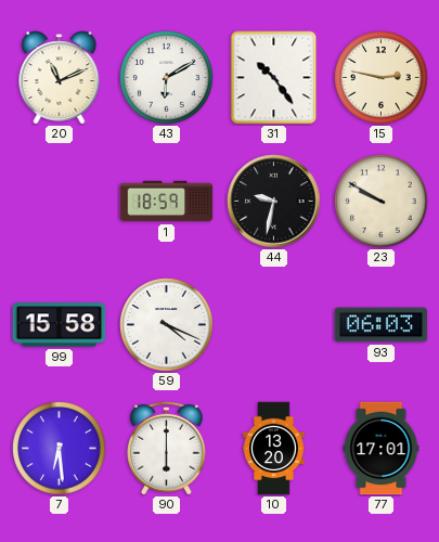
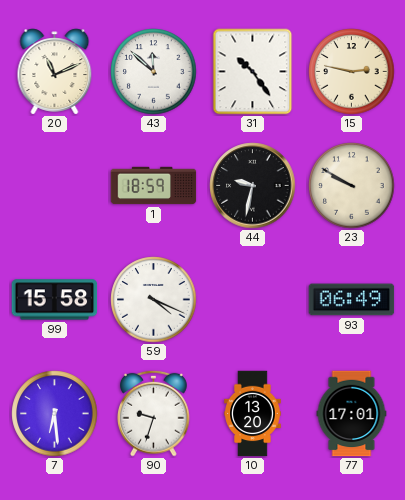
43: 6:10 -> 11:52 (154, 72)
93: 06:03 -> 06:49 (352, 300)
90: 6:00 -> 9:33 (154, 413)
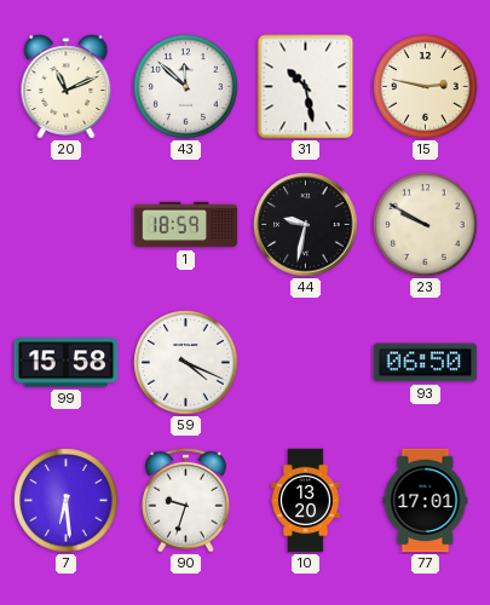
31: 10:24 -> 10:28 (306, 87)
93: 06:49 -> 06:50 (426, 363)
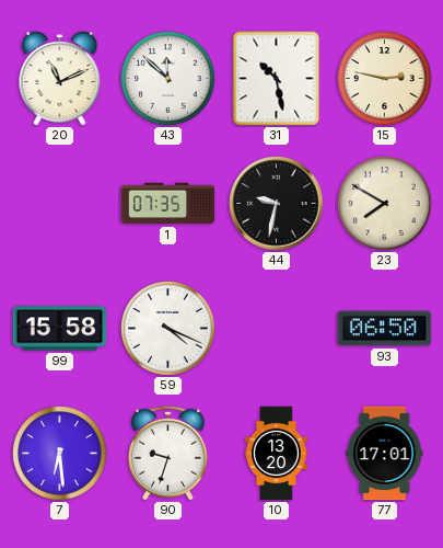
1: 18:59 -> 07:35 (168, 204)
23: 9:50 -> 7:50 (385, 204)
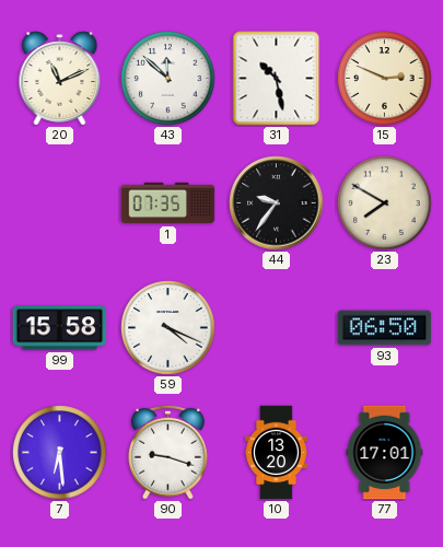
15: 2:47 -> 2:49 (385, 79)
44: 9:32 -> 9:36 (277, 203)
90: 9:33 -> 9:18 (168, 452)
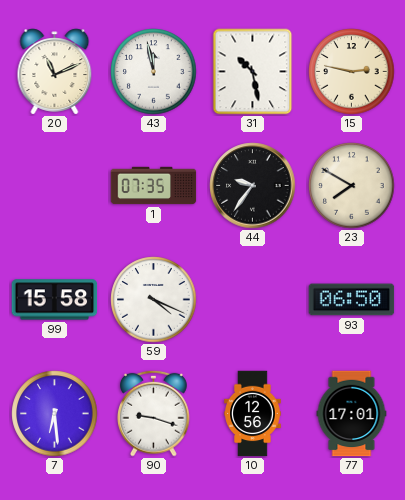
43: 11:52 -> 11:58 (154, 72)
15: 2:49 -> 2:47 (352, 72)
10: 13:20 -> 12:56 (253, 414)
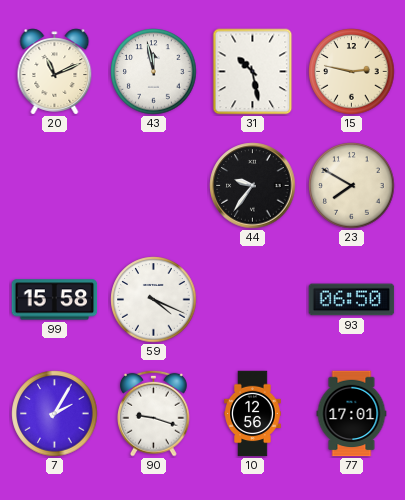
1: 07:35 -> none (154, 186)
7: 6:29 -> 2:05 (55, 414)
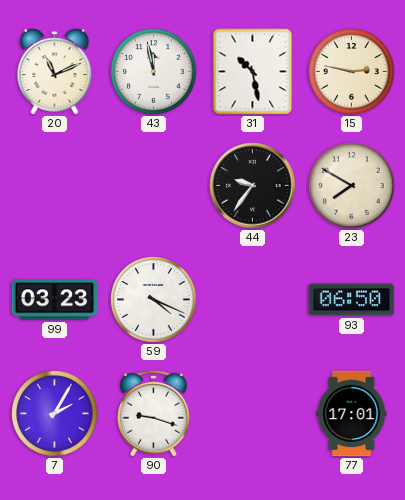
99: 15:58 -> 03:23 (55, 300)
10: 12:56 -> none (253, 414)
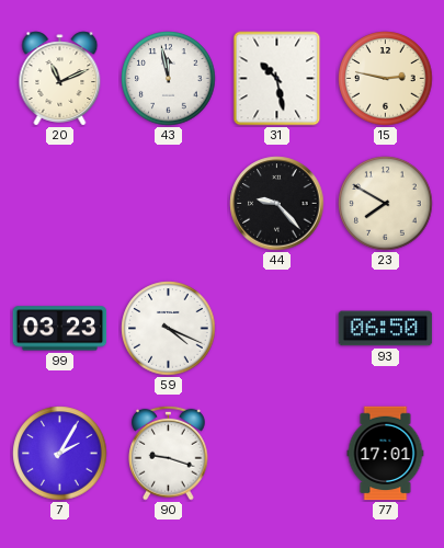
44: 9:36 -> 9:23 (277, 204)
